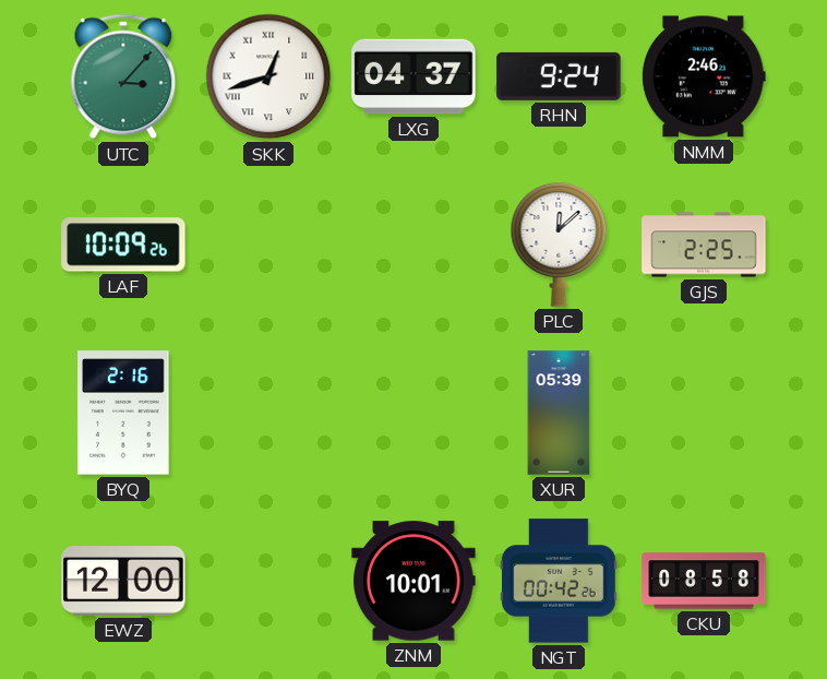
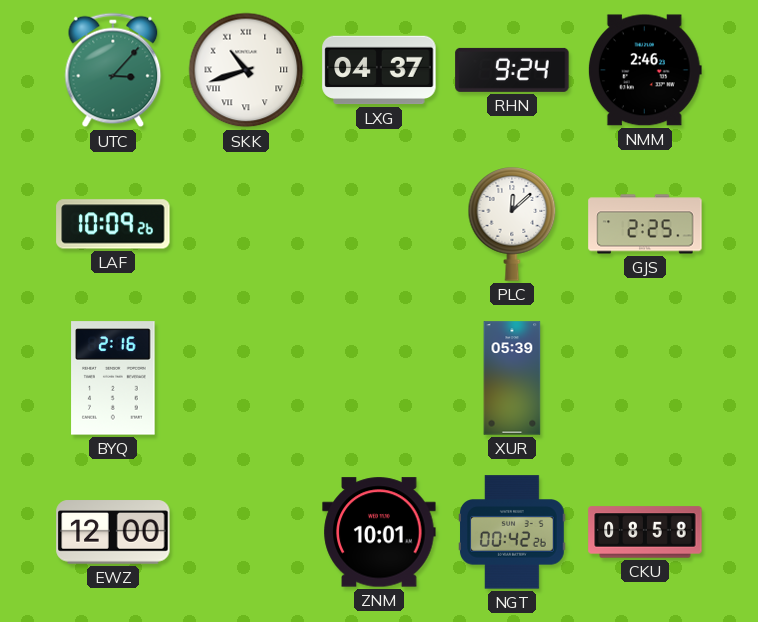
SKK: 12:42 -> 10:42 (246, 70)
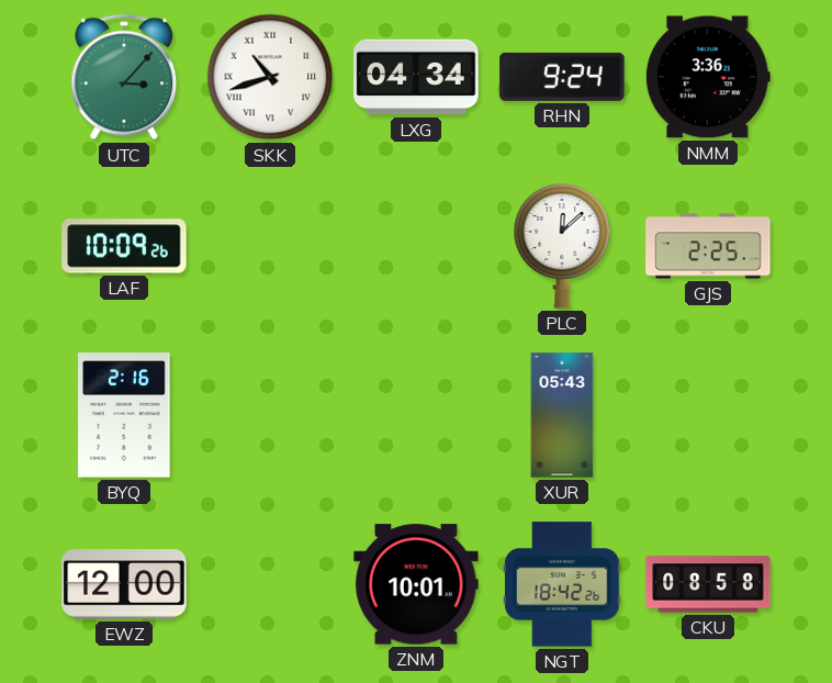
LXG: 04:37 -> 04:34 (416, 77)
NMM: 2:46 -> 3:36 (708, 77)
XUR: 05:39 -> 05:43 (562, 415)
NGT: 00:42 -> 18:42 (563, 584)
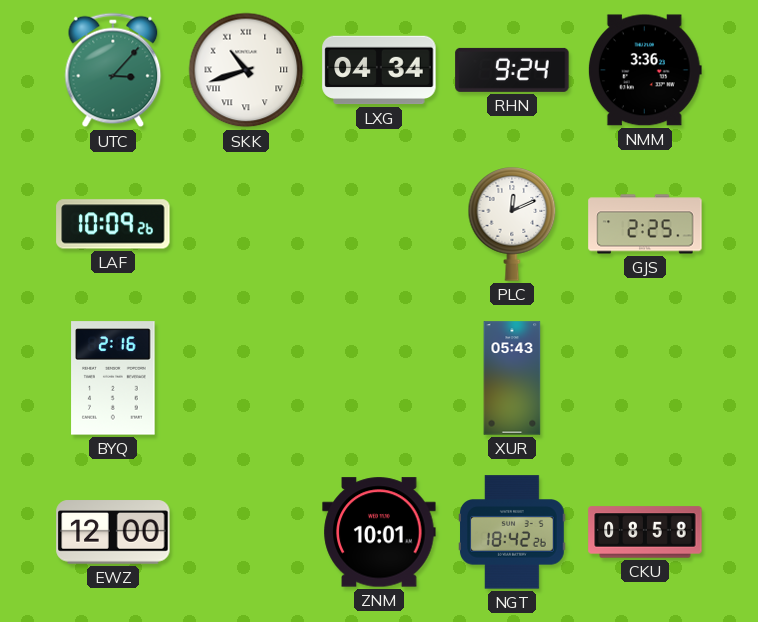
PLC: 12:08 -> 12:11 (512, 224)
